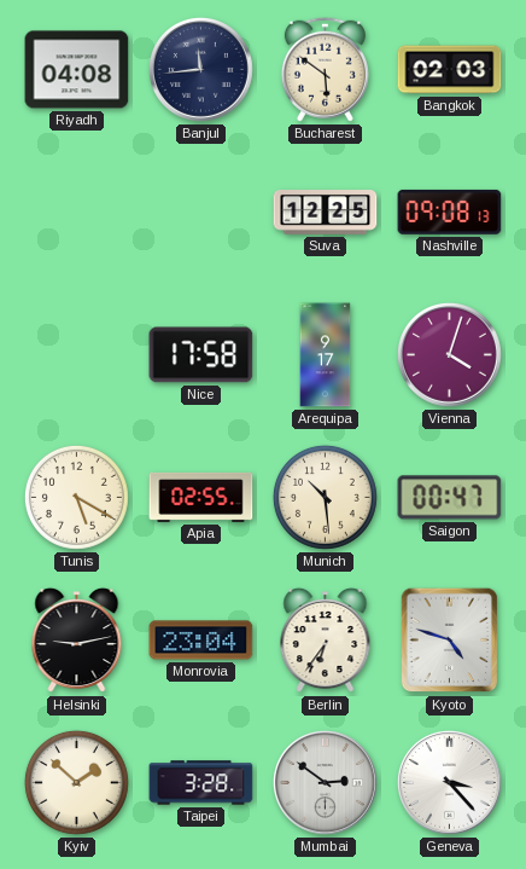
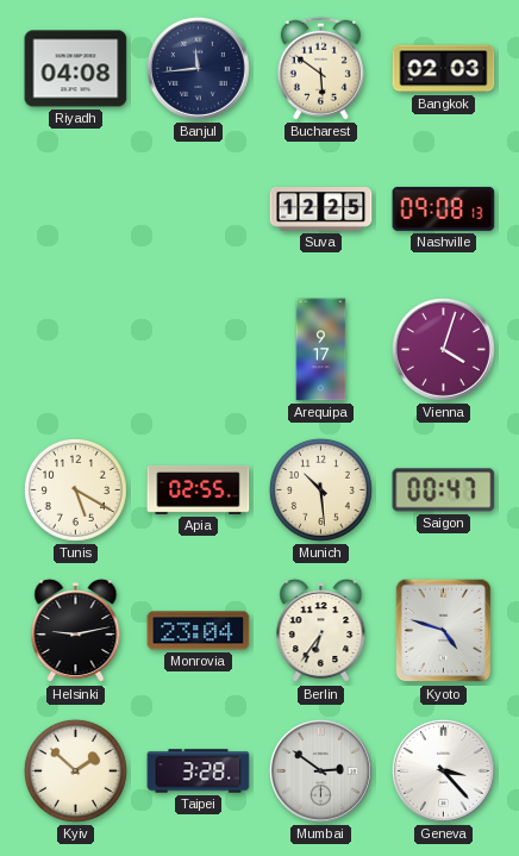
Nice: 17:58 -> none (201, 355)
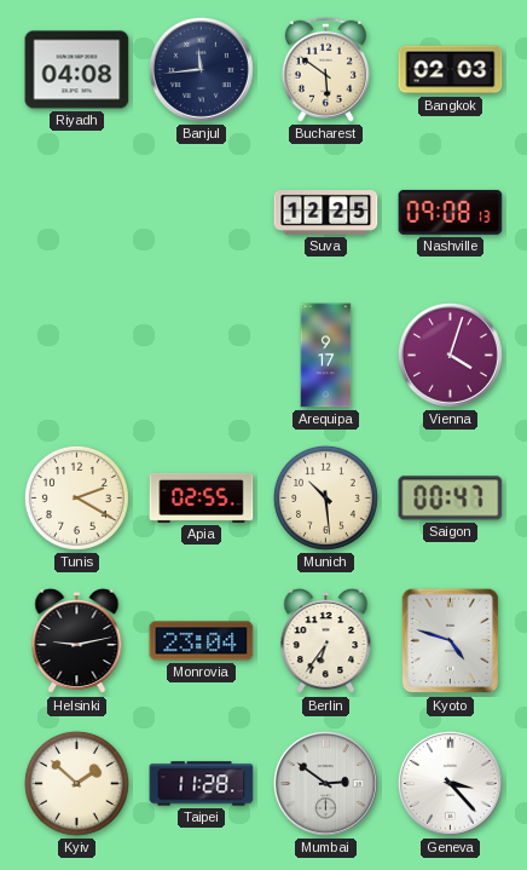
Tunis: 5:20 -> 2:20 (76, 497)
Taipei: 3:28 -> 11:28 (202, 784)
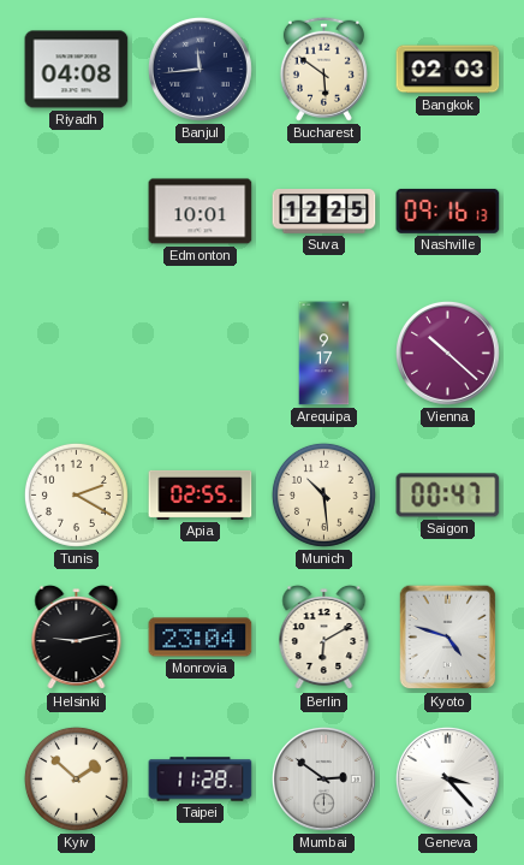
Edmonton: none -> 10:01 (201, 212)
Nashville: 09:08 -> 09:16 (448, 211)
Vienna: 4:03 -> 10:22 (448, 354)
Berlin: 6:36 -> 6:10 (324, 638)
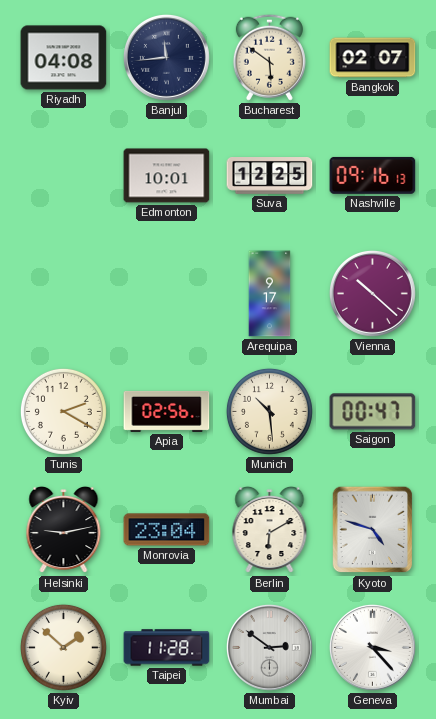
Bangkok: 02:03 -> 02:07 (373, 58)
Apia: 02:55 -> 02:56 (167, 411)
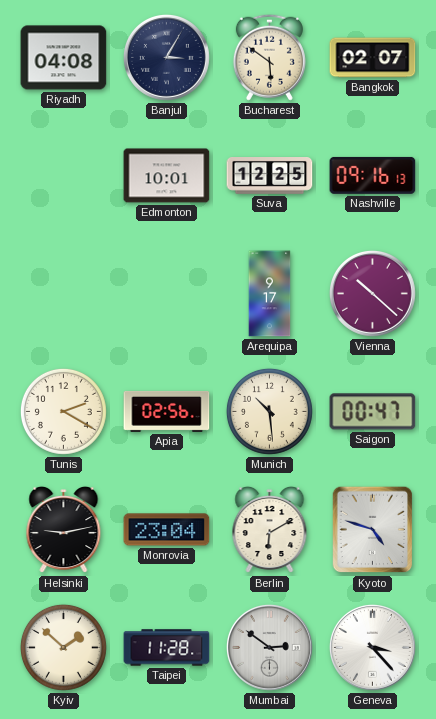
Banjul: 11:44 -> 3:05 (167, 58)
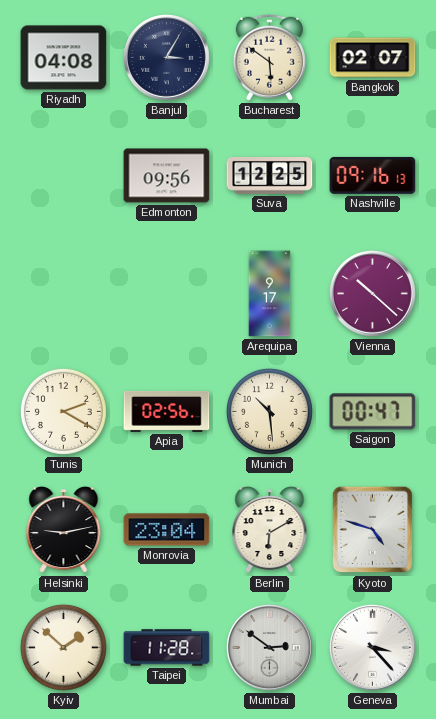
Edmonton: 10:01 -> 09:56 (167, 176)
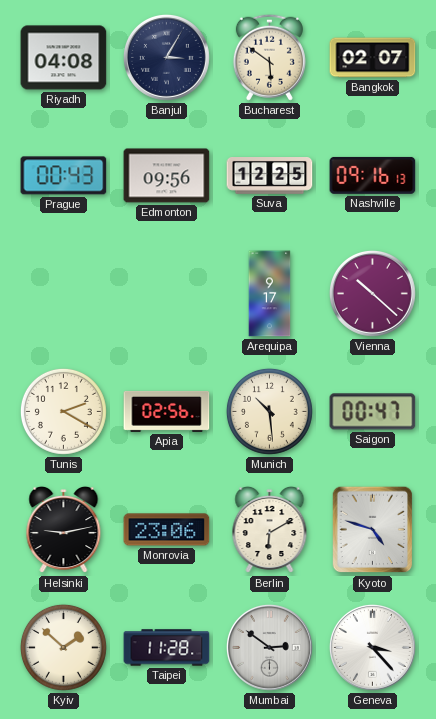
Prague: none -> 00:43 (64, 176)
Monrovia: 23:04 -> 23:06 (167, 530)
